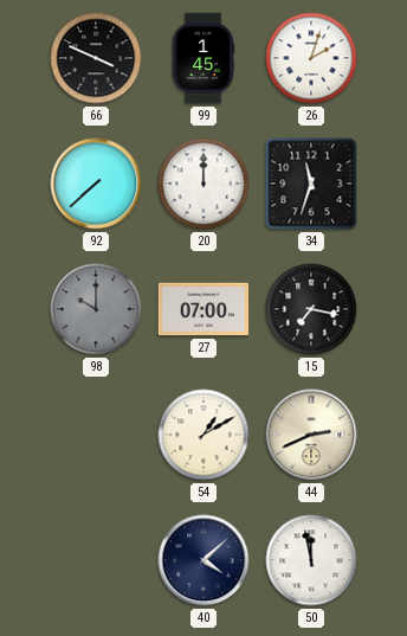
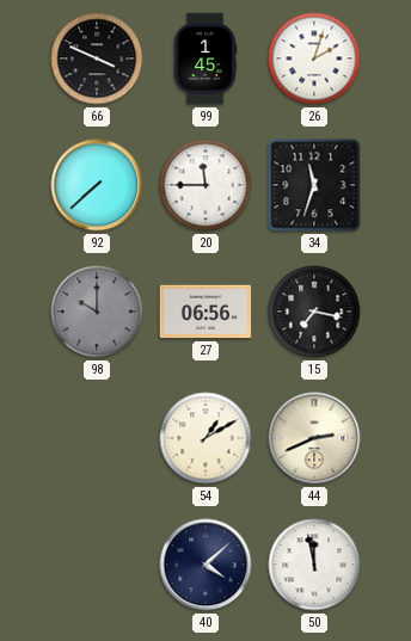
20: 12:00 -> 11:45 (205, 185)
27: 07:00 -> 06:56 (205, 312)
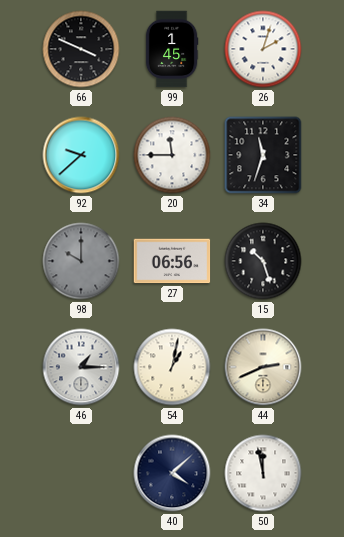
92: 7:38 -> 9:38 (81, 155)
15: 7:17 -> 10:27 (263, 261)
46: none -> 1:15 (81, 367)
54: 1:10 -> 1:02 (172, 367)
